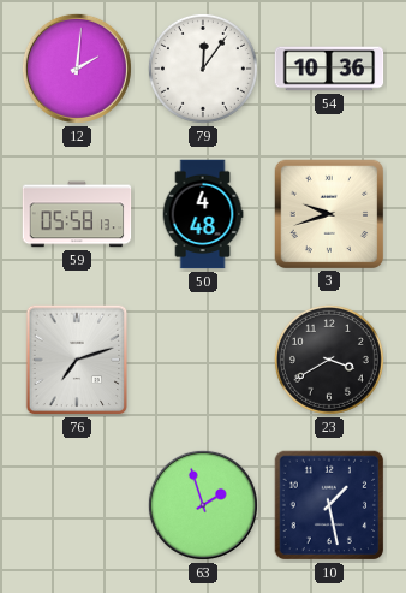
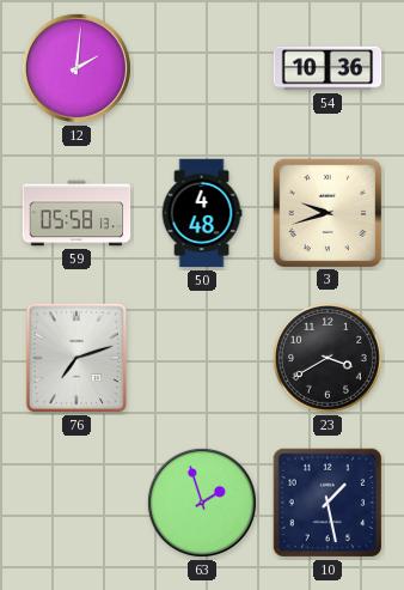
79: 12:06 -> none (203, 69)
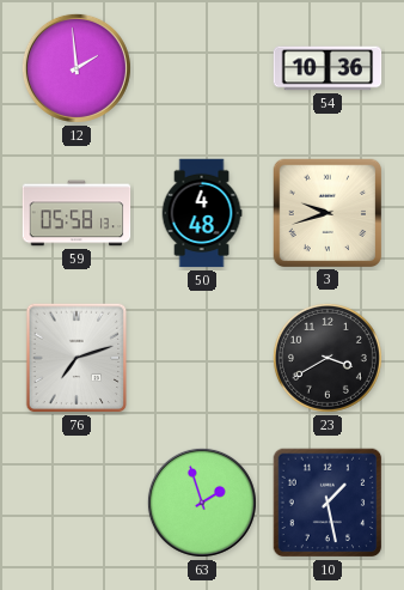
12: 2:01 -> 1:59 (76, 68)
